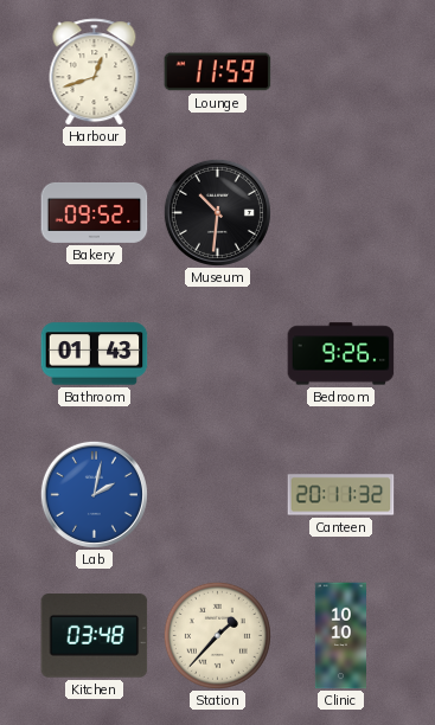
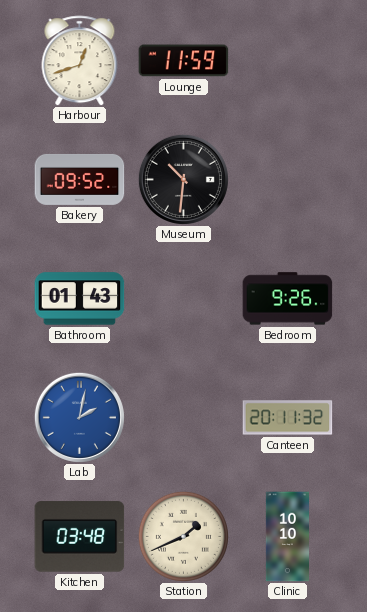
Station: 1:37 -> 1:41 (183, 536)
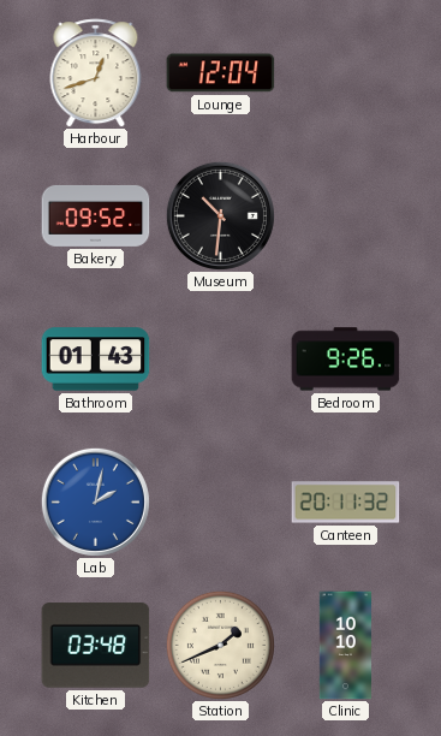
Lounge: 11:59 -> 12:04 (221, 73)
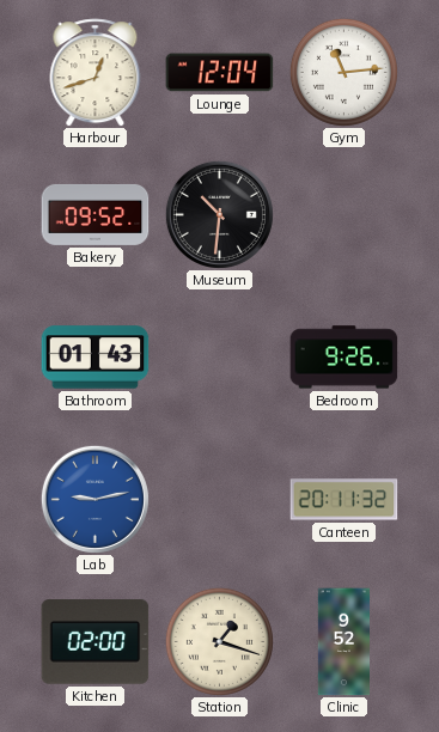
Gym: none -> 11:14 (343, 72)
Lab: 2:02 -> 9:13 (94, 499)
Kitchen: 03:48 -> 02:00 (96, 642)
Station: 1:41 -> 1:18 (219, 641)
Clinic: 10:10 -> 9:52 (343, 642)
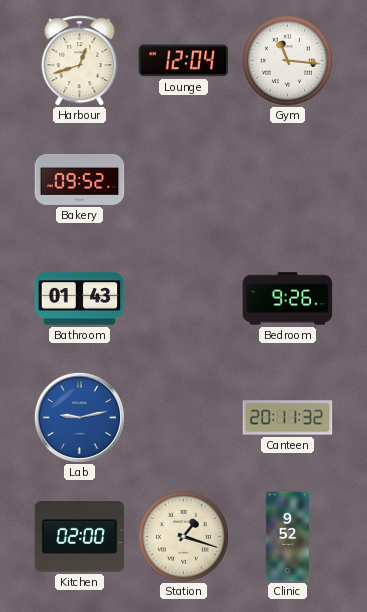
Gym: 11:14 -> 11:16 (287, 60)
Museum: 10:31 -> none (219, 214)
